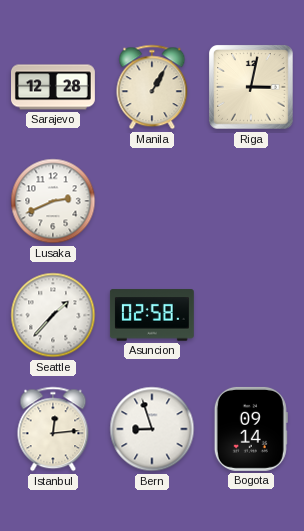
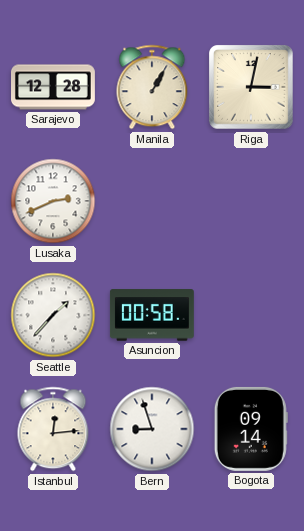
Asuncion: 02:58 -> 00:58 (152, 315)
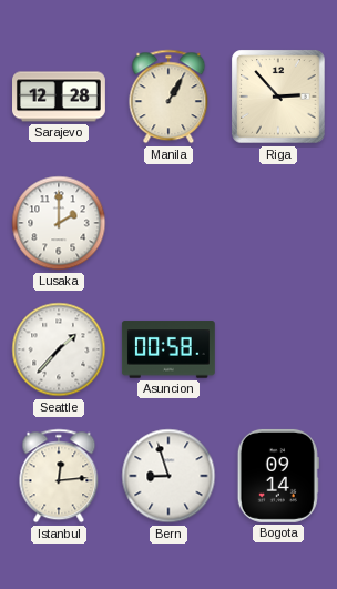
Riga: 3:02 -> 2:53 (278, 97)
Lusaka: 2:41 -> 2:00 (59, 223)
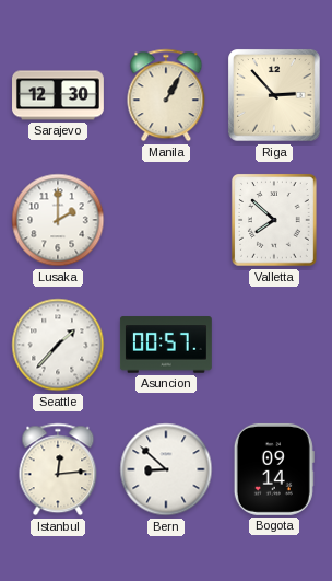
Sarajevo: 12:28 -> 12:30 (59, 95)
Valletta: none -> 7:52 (275, 221)
Asuncion: 00:58 -> 00:57 (166, 345)
Bern: 8:57 -> 8:52 (166, 469)
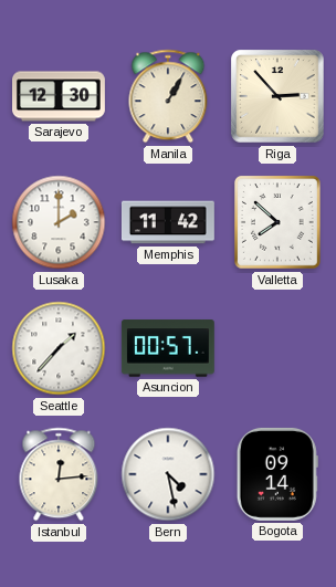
Memphis: none -> 11:42 (168, 222)
Bern: 8:52 -> 4:28 (168, 474)
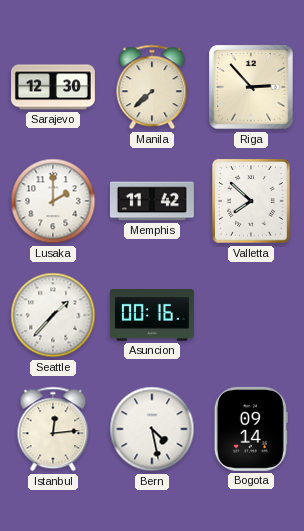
Manila: 1:05 -> 7:38 (152, 87)
Asuncion: 00:57 -> 00:16 (152, 315)
